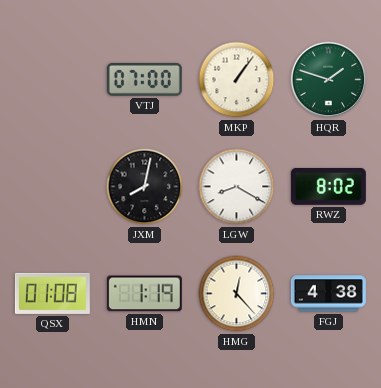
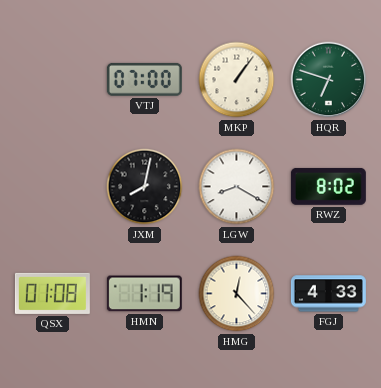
HQR: 1:48 -> 6:48 (329, 80)
FGJ: 4:38 -> 4:33 (328, 294)
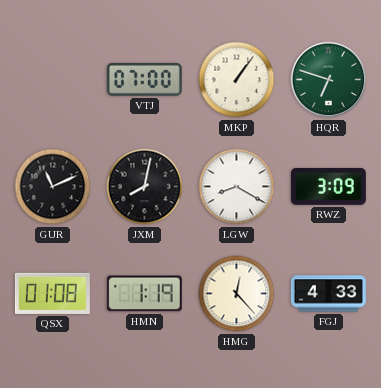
GUR: none -> 11:11 (53, 187)
RWZ: 8:02 -> 3:09 (328, 186)
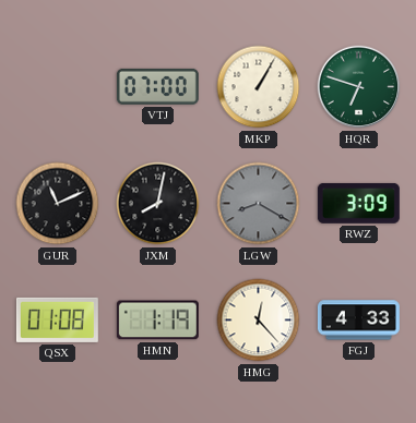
MKP: 1:06 -> 1:05 (259, 87)
LGW dial: white -> grey (259, 204)
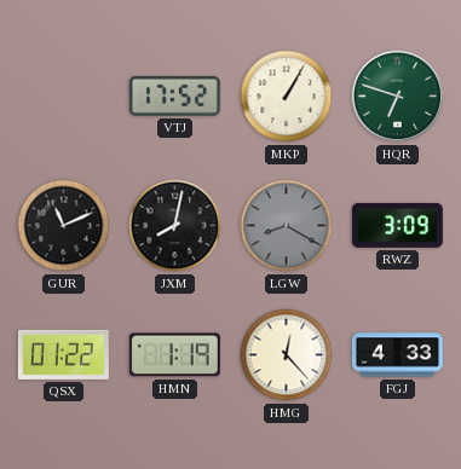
VTJ: 07:00 -> 17:52 (174, 95)
QSX: 01:08 -> 01:22 (63, 354)
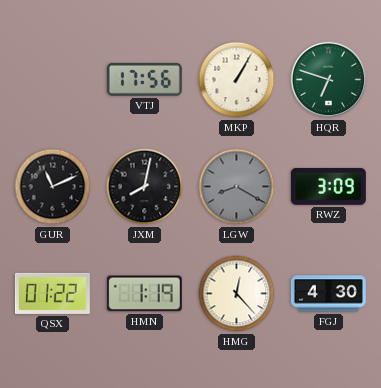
VTJ: 17:52 -> 17:56 (144, 79)
FGJ: 4:33 -> 4:30 (328, 294)
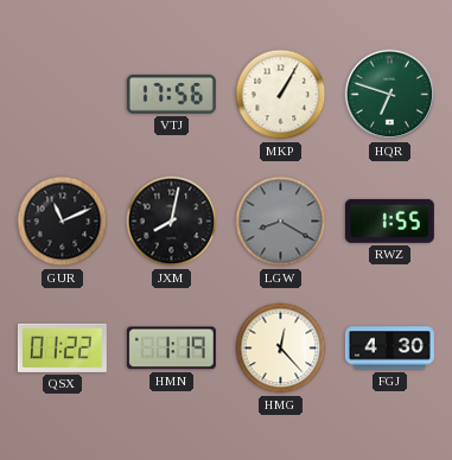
RWZ: 3:09 -> 1:55 (389, 221)
